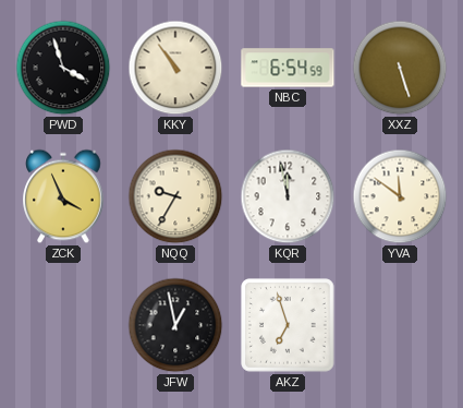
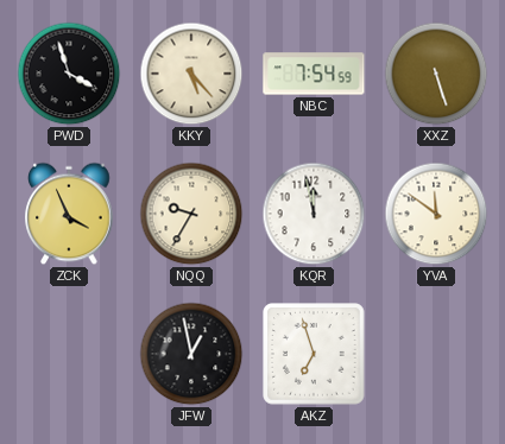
KKY: 10:54 -> 5:23 (191, 74)
NBC: 6:54 -> 7:54 (314, 74)
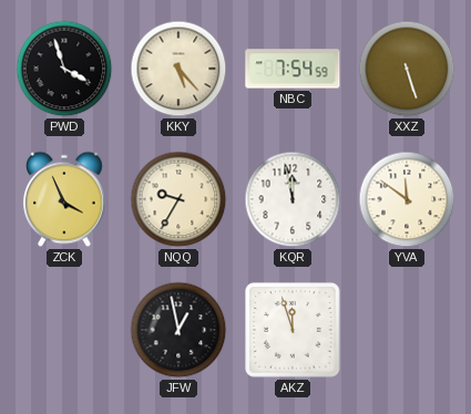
AKZ: 6:57 -> 11:57 (293, 330)
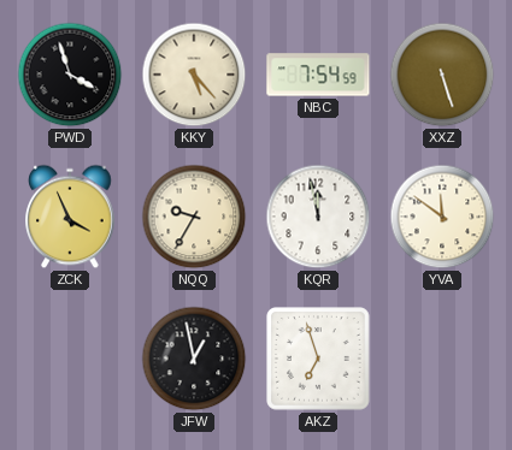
AKZ: 11:57 -> 6:57 (318, 359)
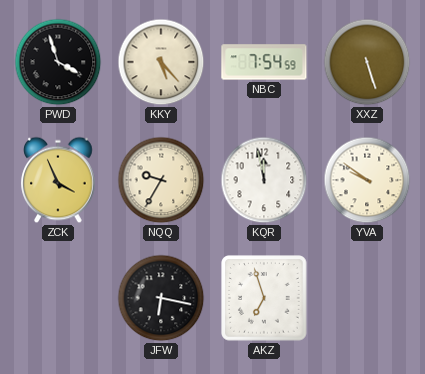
YVA: 11:51 -> 9:51 (367, 180)
JFW: 12:58 -> 6:17 (161, 298)
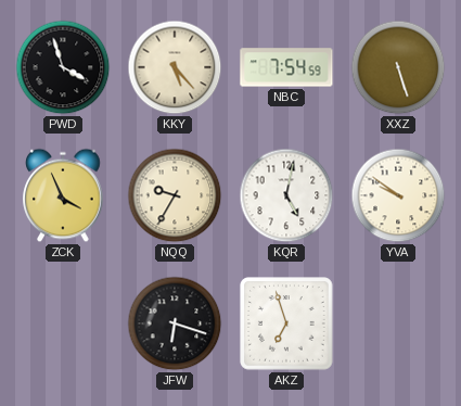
KQR: 11:58 -> 5:02 (286, 195)
JFW: 6:17 -> 6:18 (175, 323)
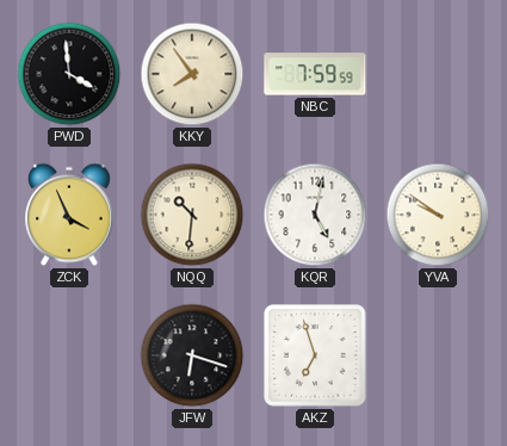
PWD: 3:57 -> 3:59 (69, 74)
KKY: 5:23 -> 7:54 (192, 74)
NBC: 7:54 -> 7:59 (315, 74)
XXZ: 5:27 -> none (398, 67)
NQQ: 9:35 -> 10:31 (192, 215)
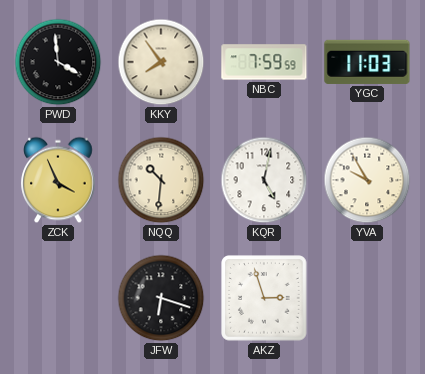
YGC: none -> 11:03 (367, 62)
YVA: 9:51 -> 9:55 (367, 180)
AKZ: 6:57 -> 2:57 (264, 298)
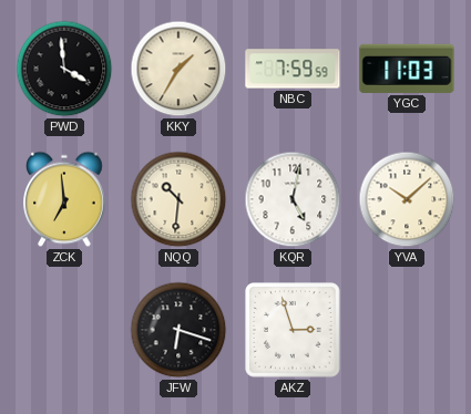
KKY: 7:54 -> 1:35 (178, 69)
ZCK: 3:56 -> 6:59 (64, 199)
YVA: 9:55 -> 10:08 (407, 199)
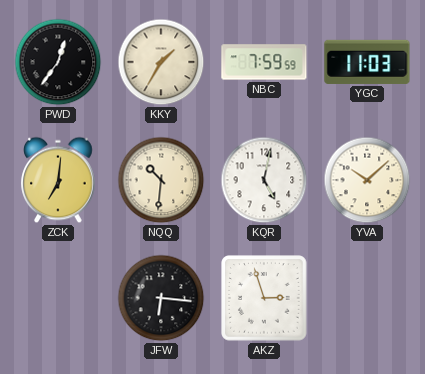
PWD: 3:59 -> 12:36 (58, 62)
ZCK: 6:59 -> 7:01 (58, 180)
JFW: 6:18 -> 6:16 (161, 298)
